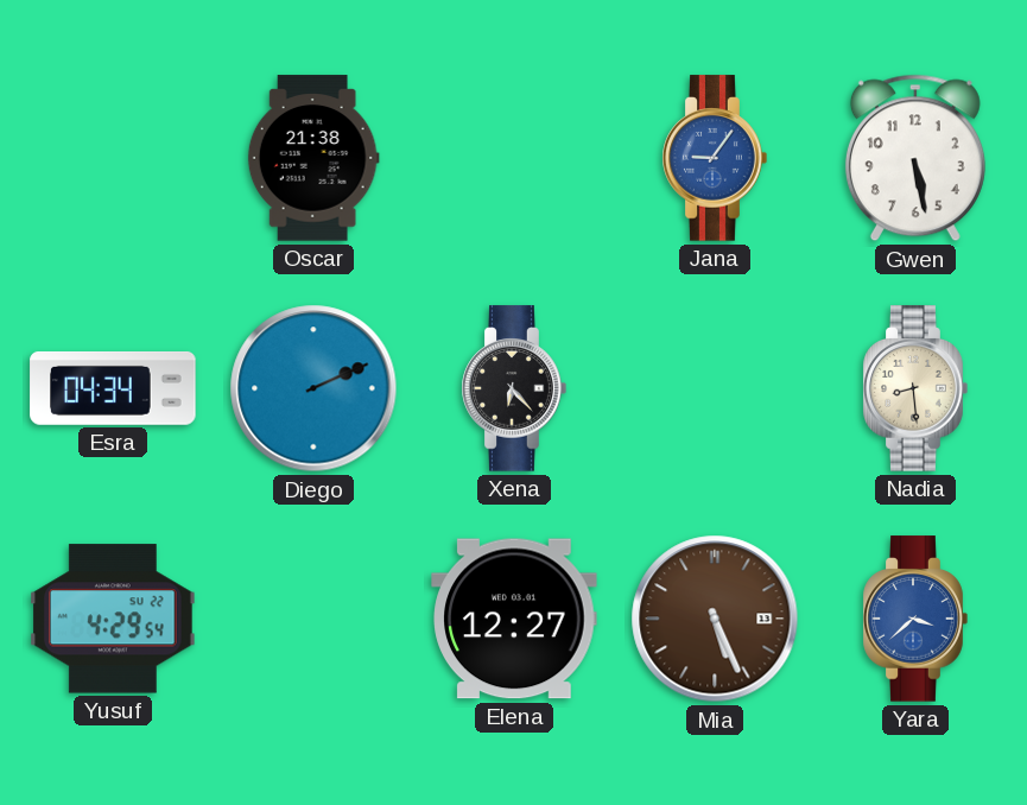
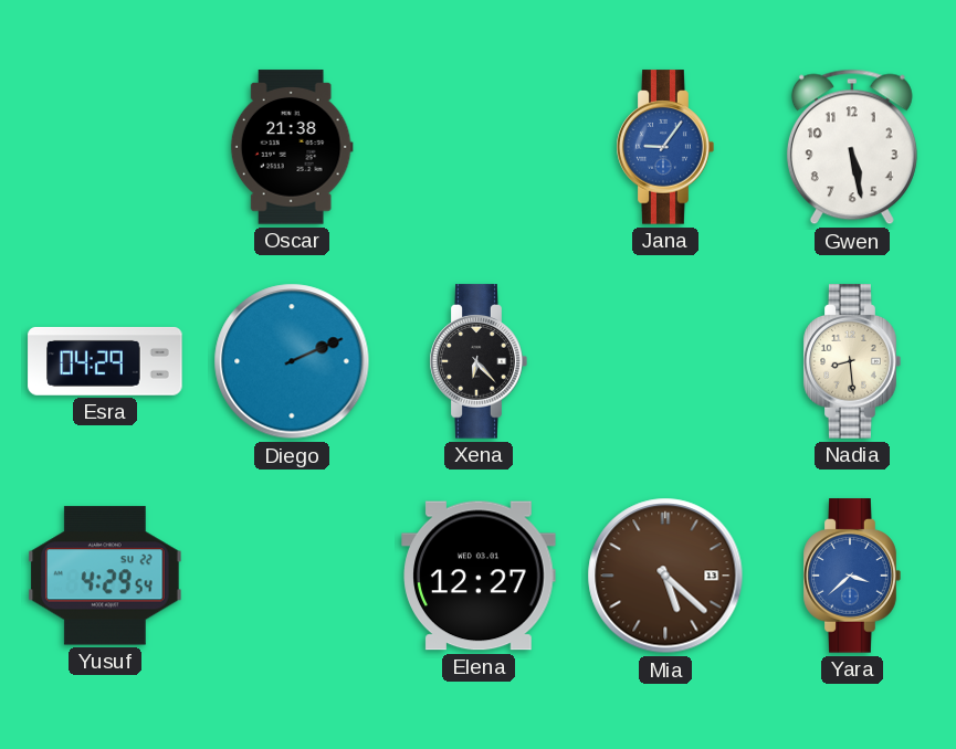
Esra: 04:34 -> 04:29 (105, 361)
Mia: 5:26 -> 5:22 (665, 576)
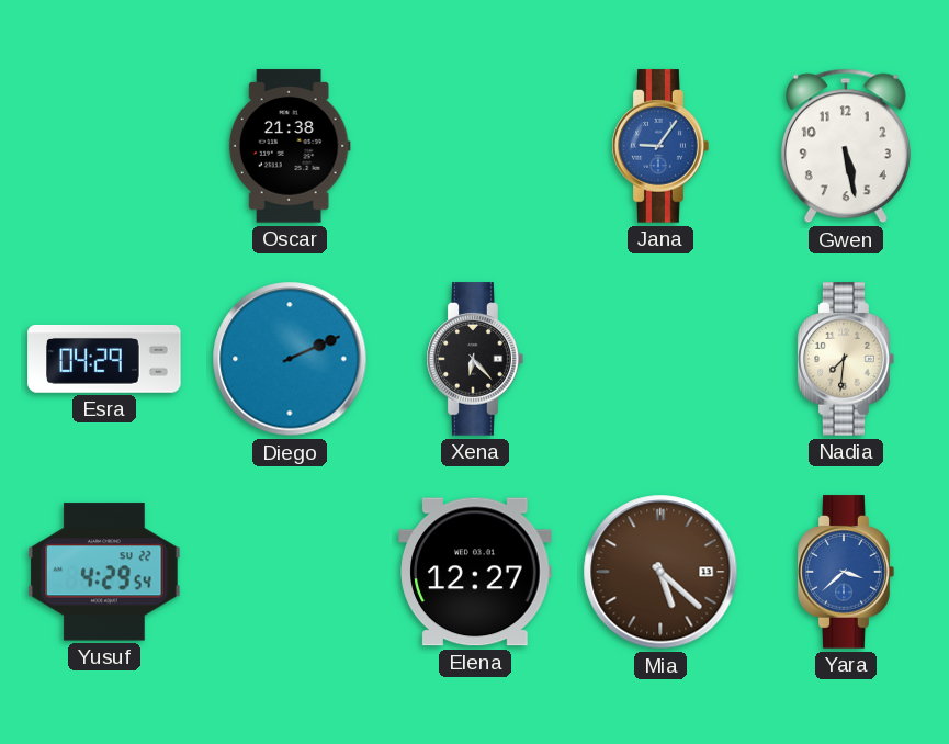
Nadia: 8:29 -> 7:31 (846, 359)
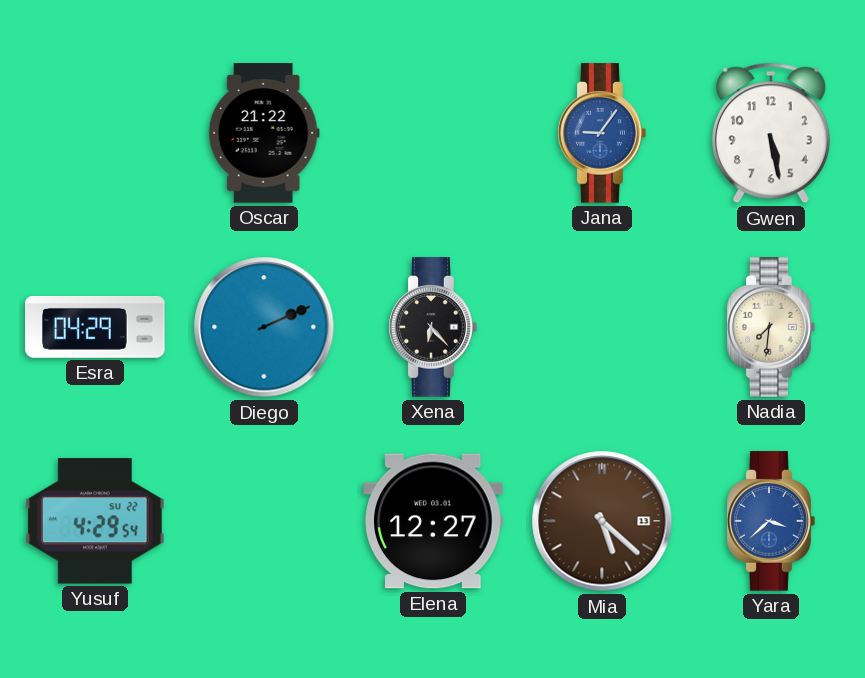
Oscar: 21:38 -> 21:22 (264, 133)
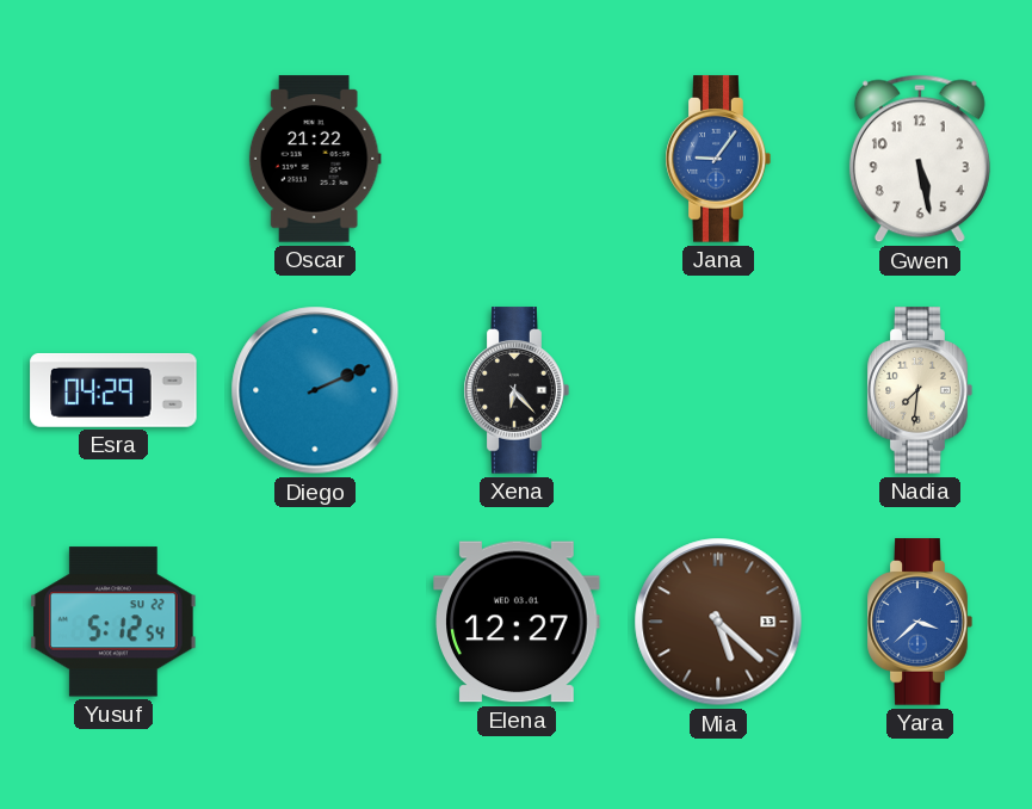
Yusuf: 4:29 -> 5:12 (115, 622)
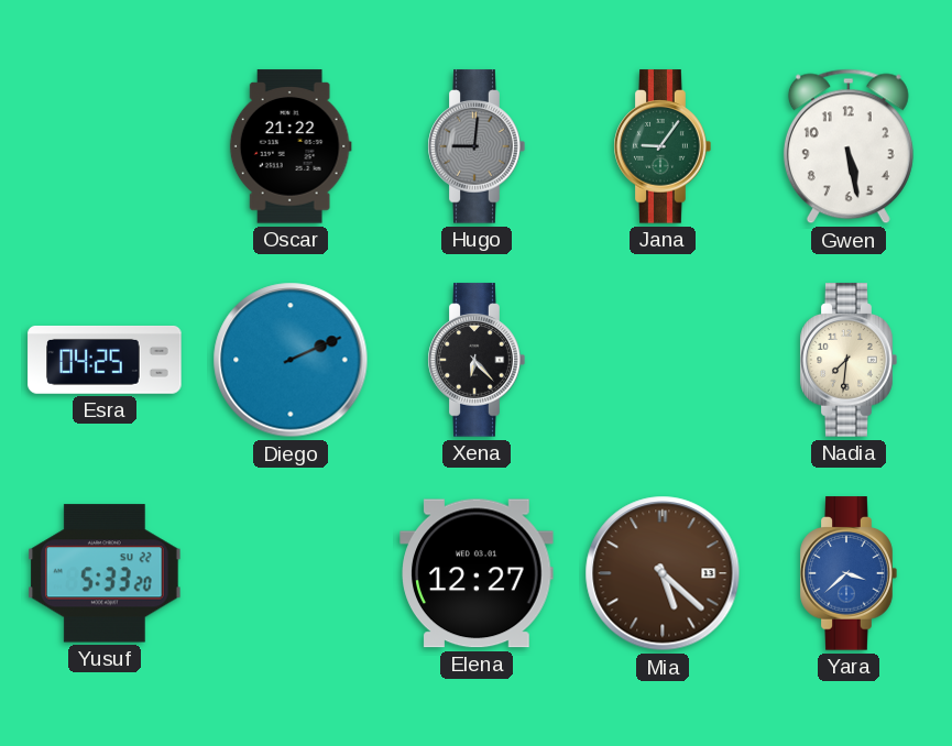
Hugo: none -> 9:01 (477, 146)
Jana dial: blue -> green (663, 146)
Esra: 04:29 -> 04:25 (105, 360)
Yusuf: 5:12 -> 5:33 (106, 573)
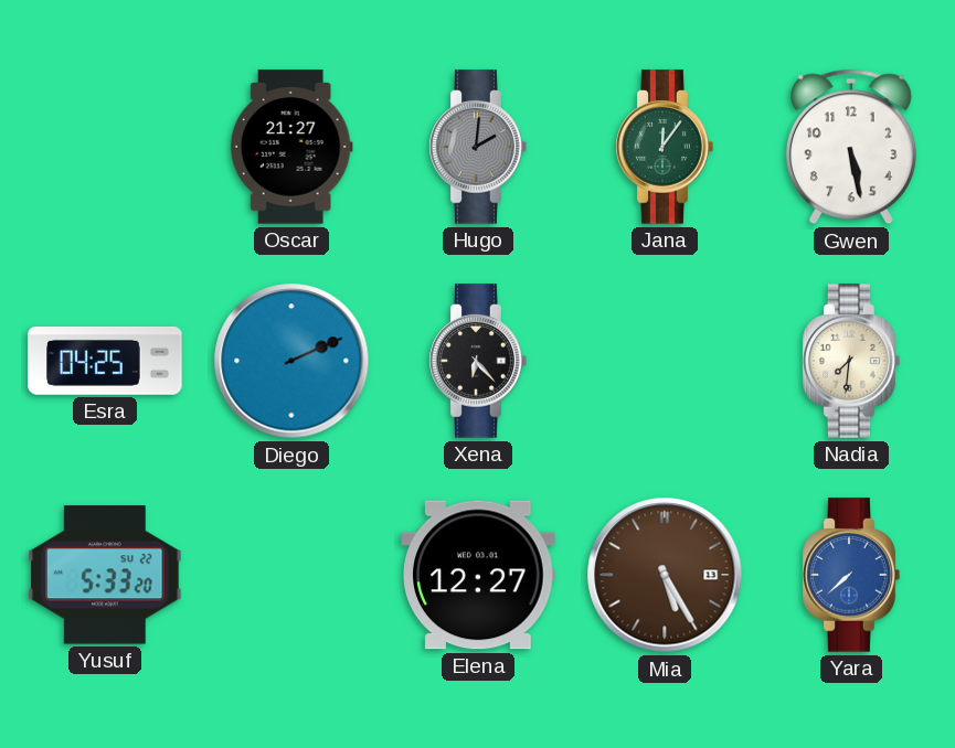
Oscar: 21:22 -> 21:27 (291, 147)
Hugo: 9:01 -> 2:01 (478, 147)
Jana: 9:06 -> 12:06 (665, 147)
Mia: 5:22 -> 5:25 (665, 575)
Yara: 3:38 -> 7:38 (851, 575)
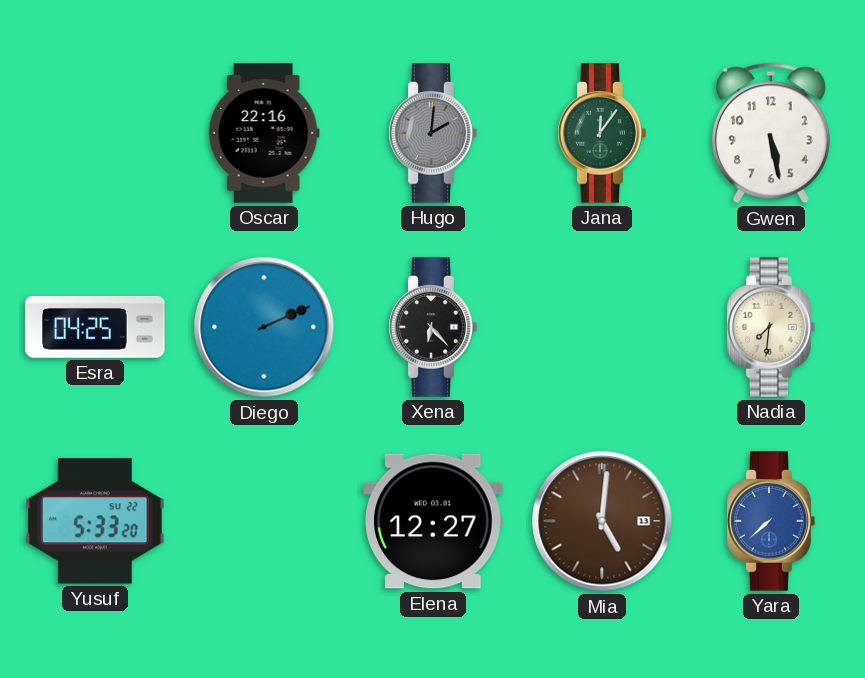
Oscar: 21:27 -> 22:16 (264, 133)
Mia: 5:25 -> 5:01 (602, 521)
